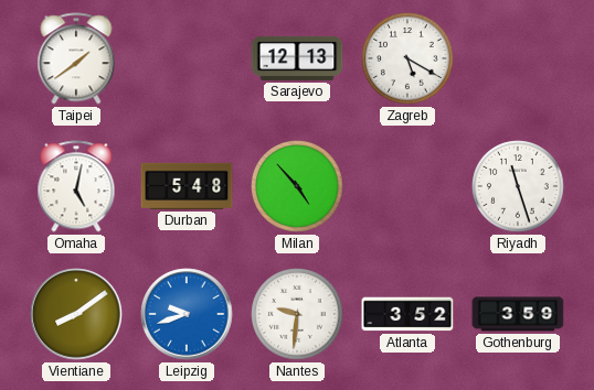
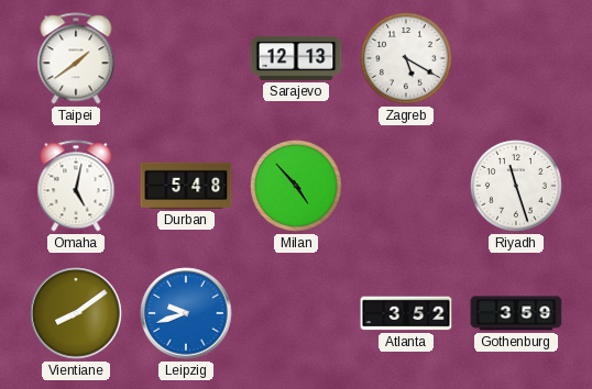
Nantes: 9:31 -> none (297, 314)
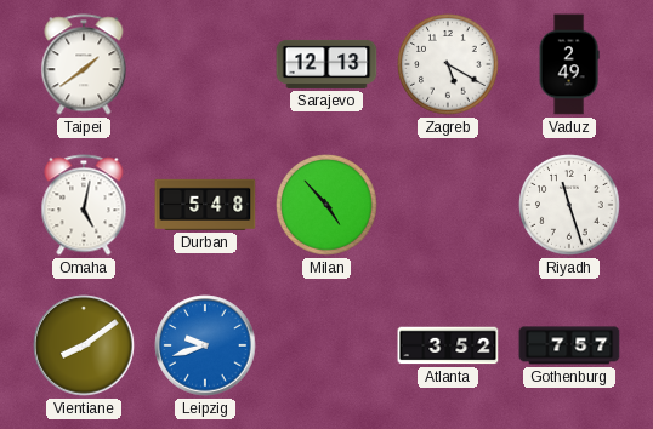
Vaduz: none -> 2:49 (569, 64)
Gothenburg: 3:59 -> 7:57 (569, 345)
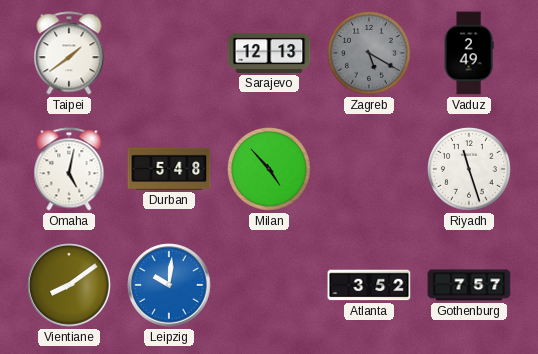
Zagreb dial: white -> grey (369, 53)
Leipzig: 9:42 -> 10:01 (169, 285)
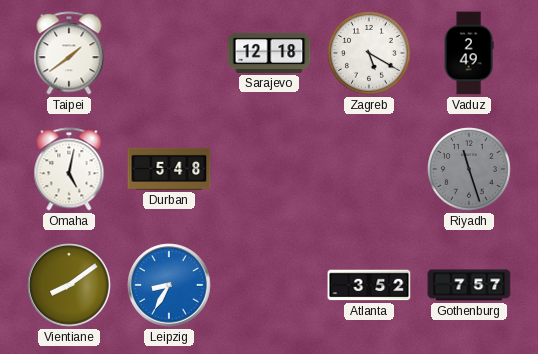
Sarajevo: 12:13 -> 12:18 (269, 53)
Zagreb dial: grey -> white (369, 53)
Milan: 4:53 -> none (269, 169)
Riyadh dial: white -> grey (469, 169)
Leipzig: 10:01 -> 8:35 (169, 285)
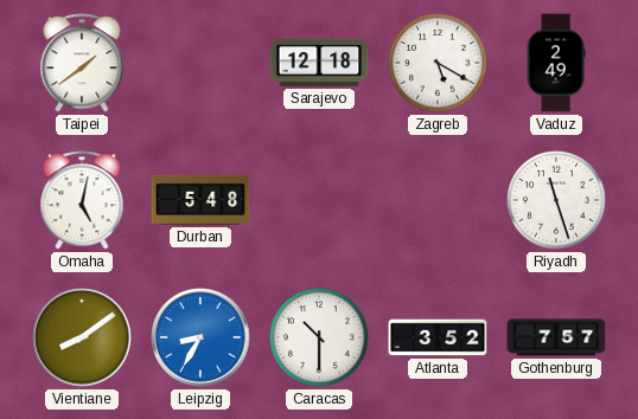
Riyadh dial: grey -> white (556, 200)
Caracas: none -> 10:30 (319, 337)
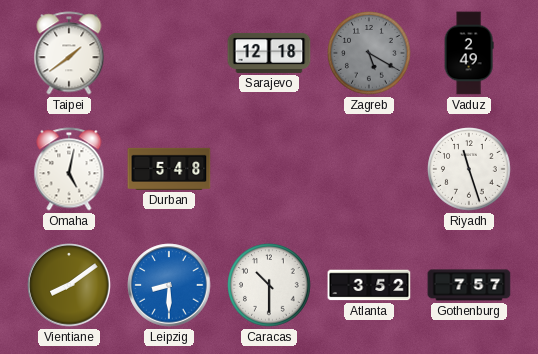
Zagreb dial: white -> grey (369, 53)
Leipzig: 8:35 -> 8:30 (169, 285)
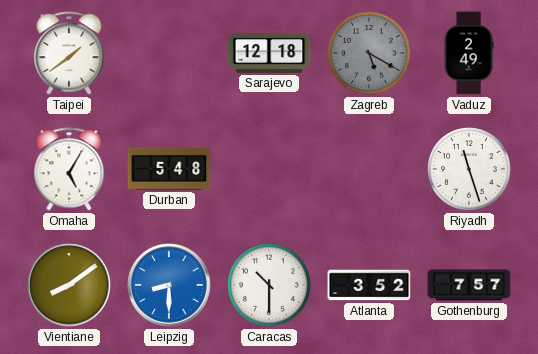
Omaha: 5:02 -> 5:05 (69, 169)
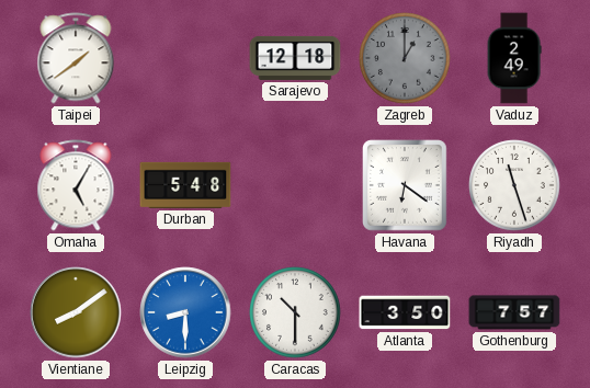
Zagreb: 5:20 -> 1:00 (405, 58)
Havana: none -> 6:21 (406, 185)
Atlanta: 3:52 -> 3:50 (405, 312)
